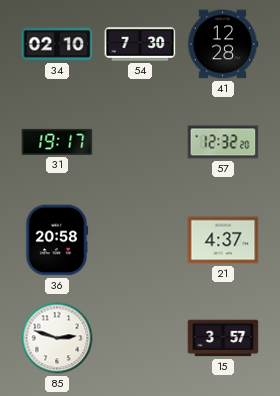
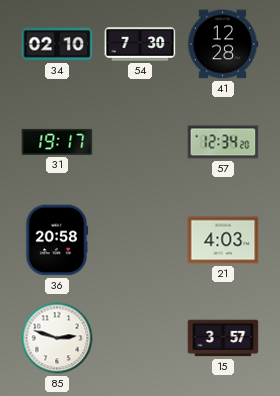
57: 12:32 -> 12:34 (223, 142)
21: 4:37 -> 4:03 (223, 240)
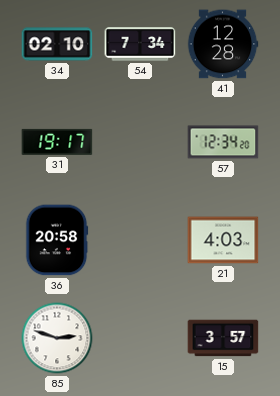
54: 7:30 -> 7:34 (140, 44)
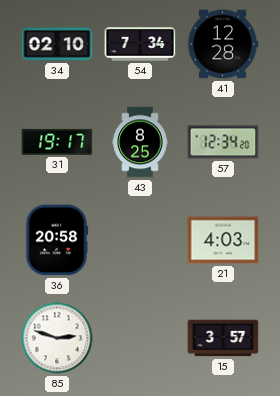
43: none -> 8:25 (140, 142)
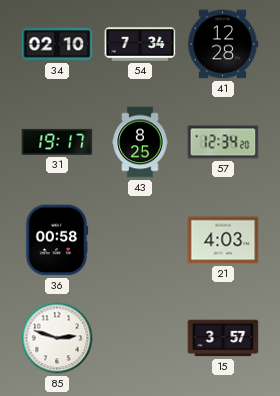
36: 20:58 -> 00:58 (57, 240)
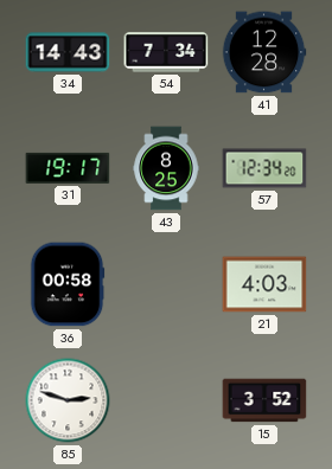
34: 02:10 -> 14:43 (68, 52)
15: 3:57 -> 3:52 (264, 400)
